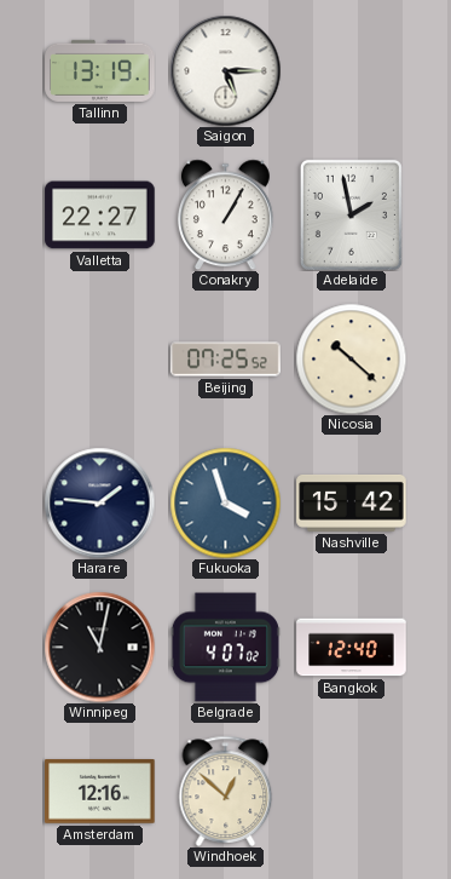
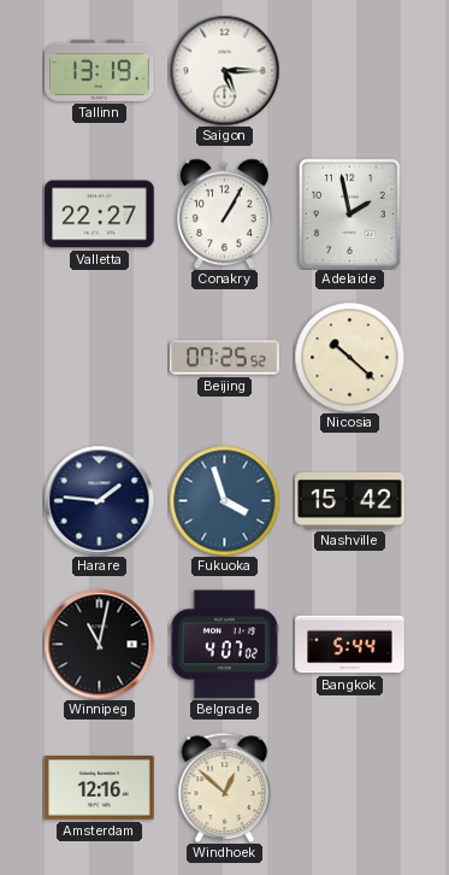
Bangkok: 12:40 -> 5:44 (350, 645)
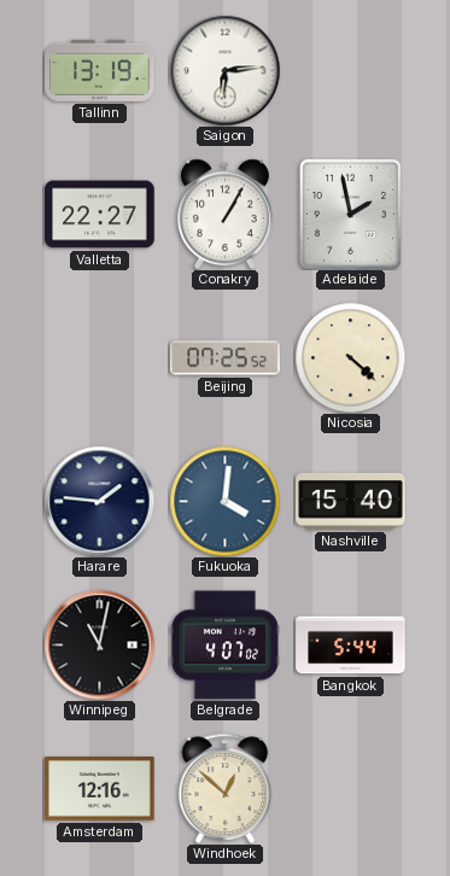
Saigon: 5:15 -> 6:14 (224, 70)
Nicosia: 10:22 -> 4:22 (350, 357)
Fukuoka: 3:57 -> 4:01 (224, 501)
Nashville: 15:42 -> 15:40 (351, 501)
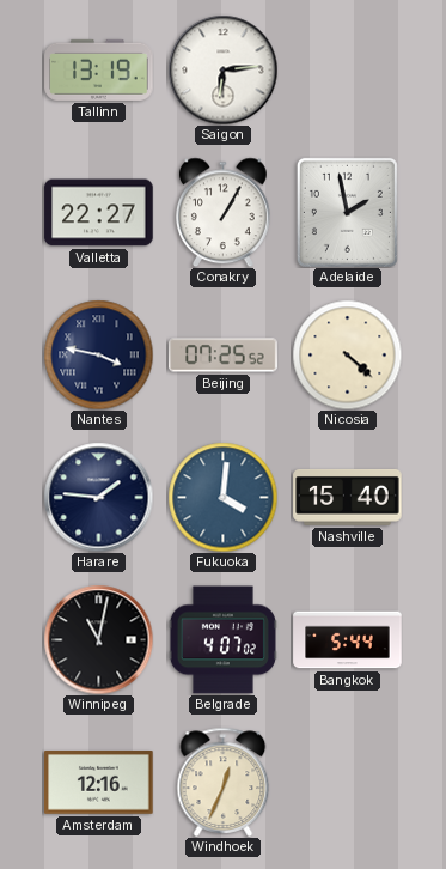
Nantes: none -> 3:47 (98, 354)
Windhoek: 12:52 -> 12:34 (224, 782)
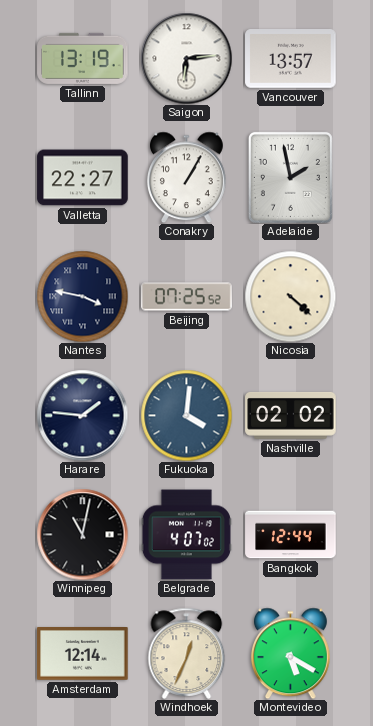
Vancouver: none -> 13:57 (291, 59)
Nashville: 15:40 -> 02:02 (291, 415)
Bangkok: 5:44 -> 12:44 (291, 535)
Amsterdam: 12:16 -> 12:14 (83, 654)
Montevideo: none -> 5:20 (290, 653)
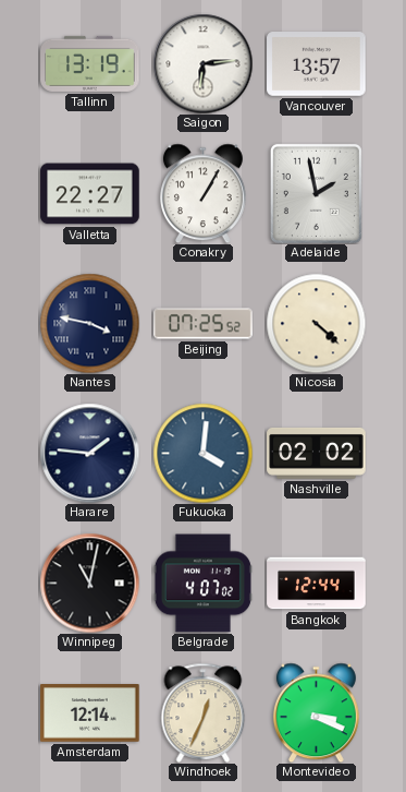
Montevideo: 5:20 -> 3:19 (316, 712)
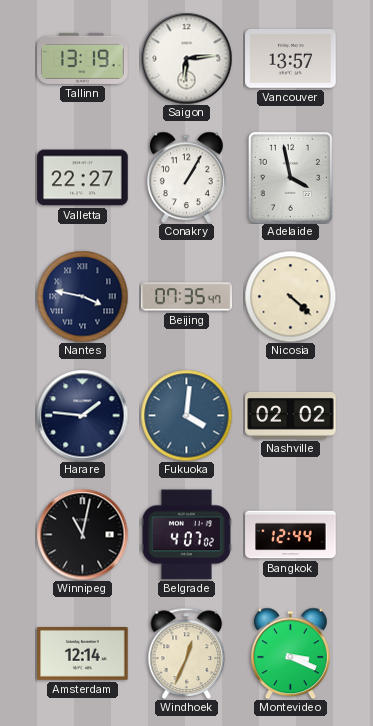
Adelaide: 1:58 -> 3:58 (290, 177)
Beijing: 07:25 -> 07:35 (187, 297)
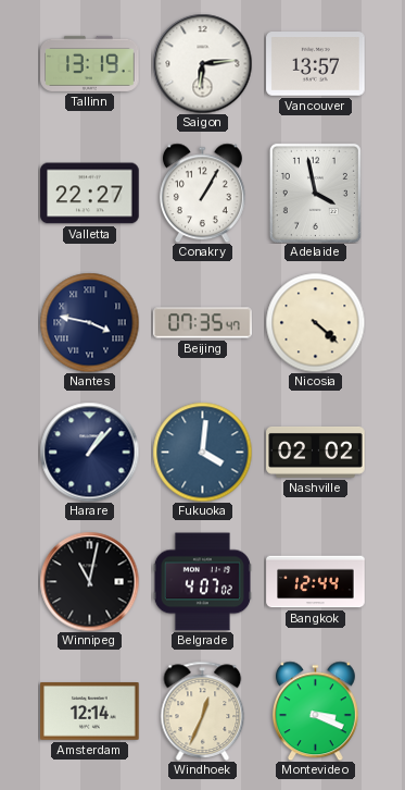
Harare: 1:46 -> 1:07 (89, 452)
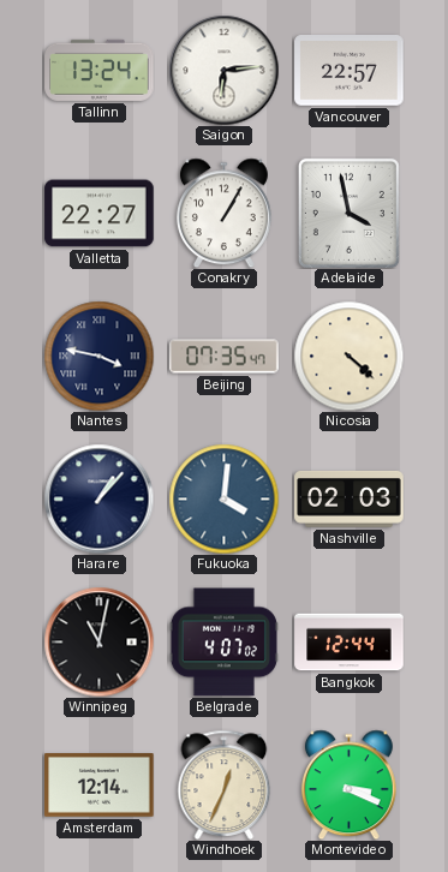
Tallinn: 13:19 -> 13:24 (100, 70)
Vancouver: 13:57 -> 22:57 (350, 71)
Nashville: 02:02 -> 02:03 (350, 498)
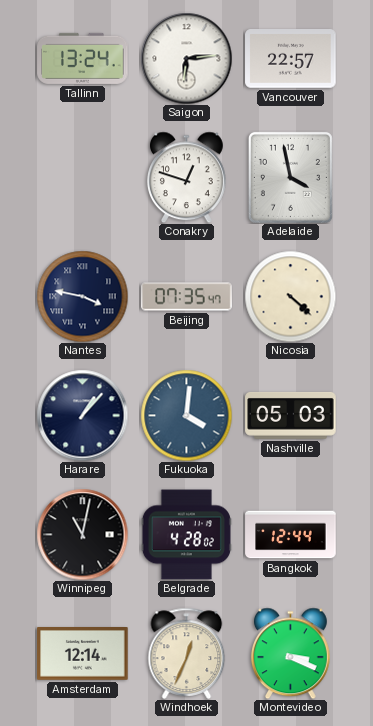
Valletta: 22:27 -> none (100, 214)
Conakry: 1:05 -> 12:48 (186, 177)
Nashville: 02:03 -> 05:03 (291, 415)
Belgrade: 4:07 -> 4:28 (186, 535)
